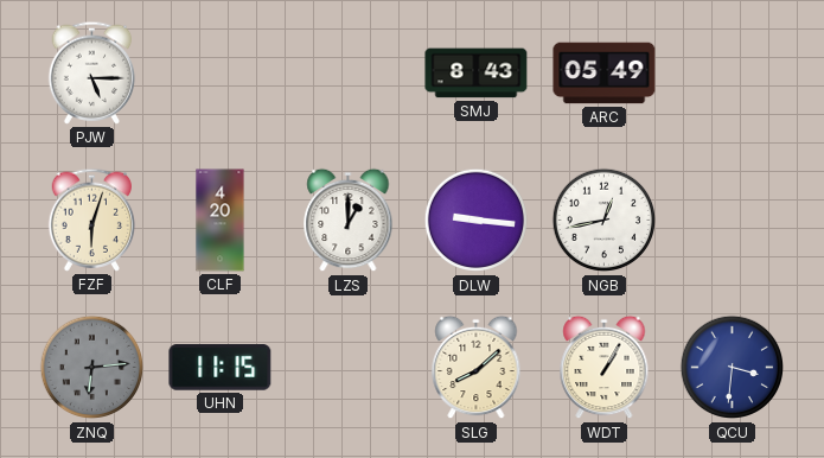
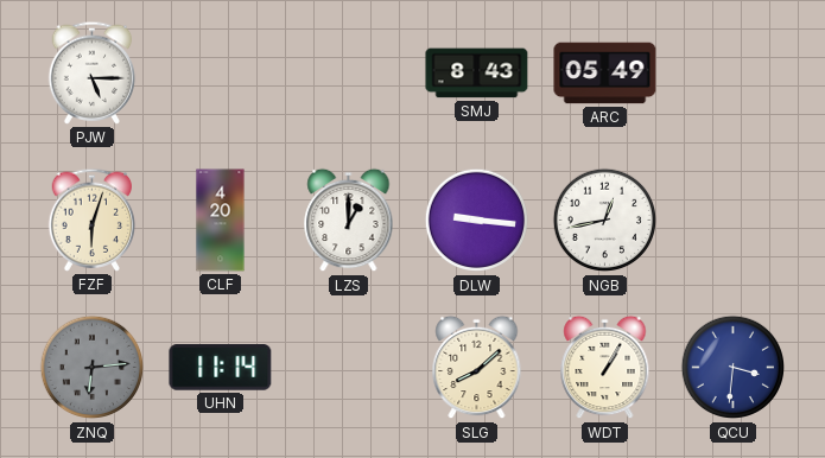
UHN: 11:15 -> 11:14 (221, 368)
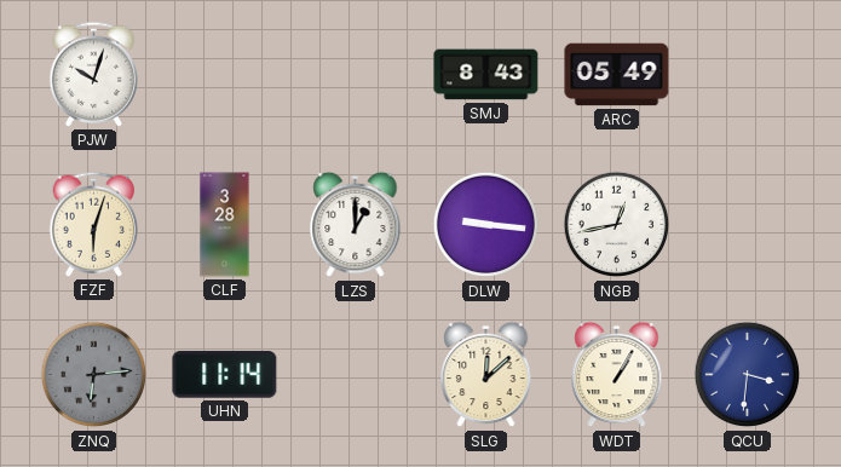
PJW: 5:15 -> 10:03 (94, 74)
CLF: 4:20 -> 3:28 (225, 225)
SLG: 8:08 -> 12:08 (486, 375)
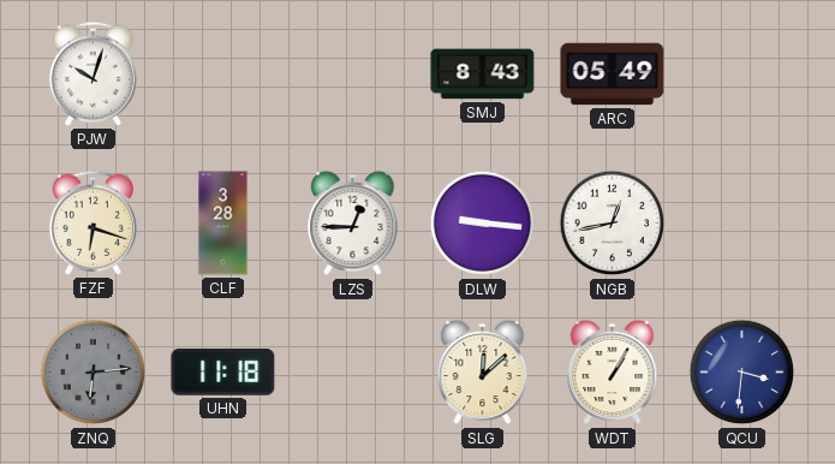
FZF: 6:03 -> 6:18 (94, 222)
LZS: 1:00 -> 12:45 (353, 224)
UHN: 11:14 -> 11:18 (223, 373)
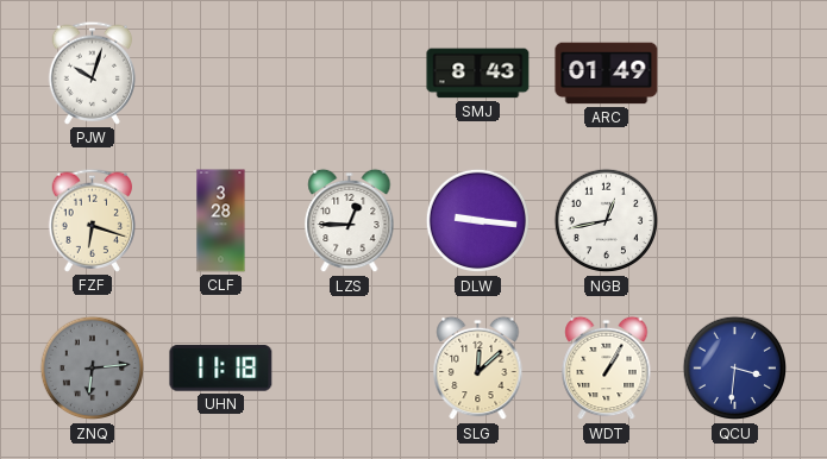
ARC: 05:49 -> 01:49 (607, 74)
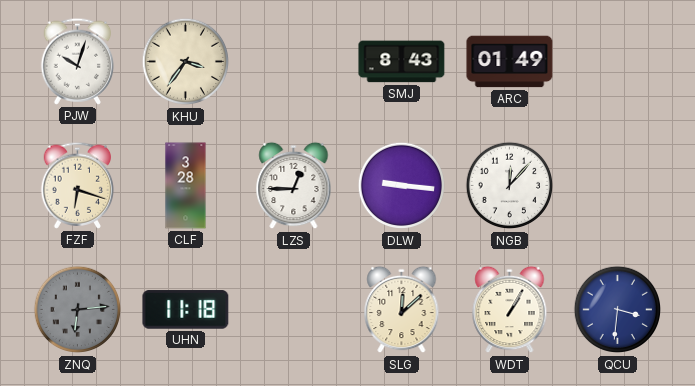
KHU: none -> 3:36 (186, 62)
NGB: 12:43 -> 12:07 (510, 186)
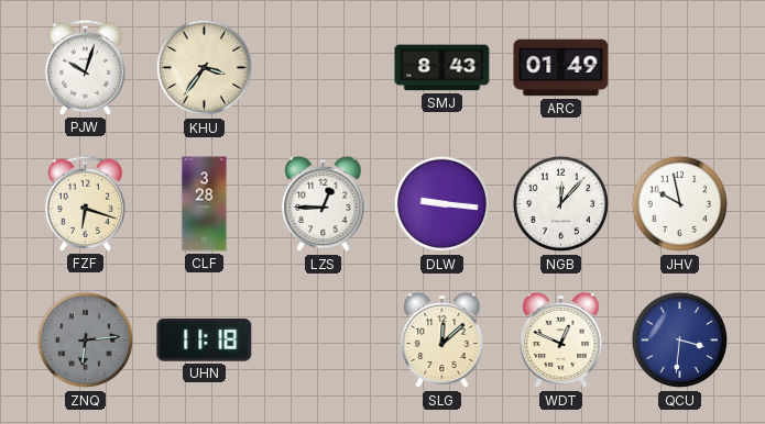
JHV: none -> 9:58 (680, 204)
WDT: 1:05 -> 12:49 (561, 341)
